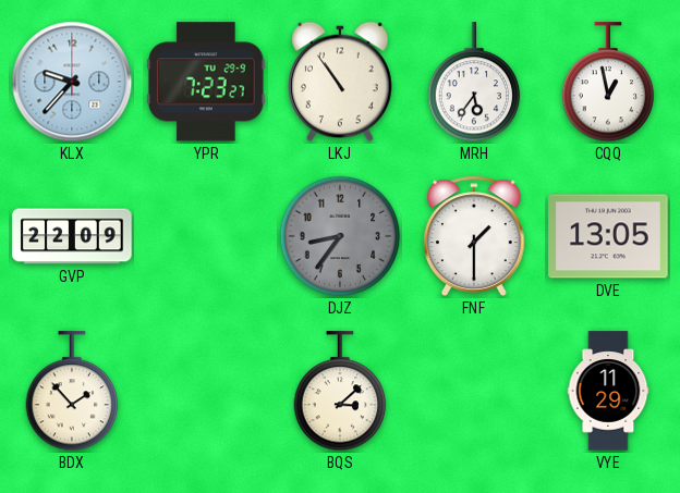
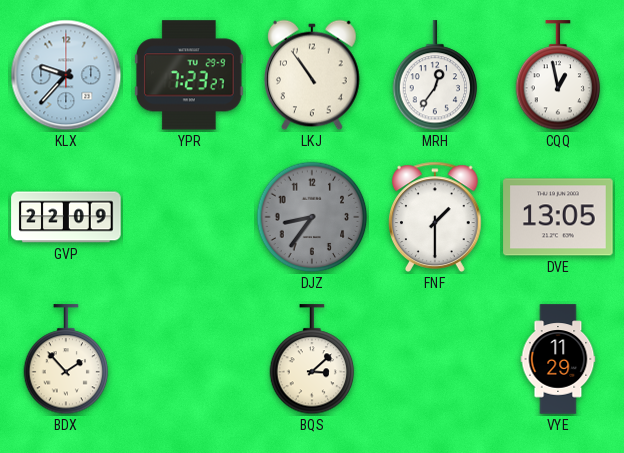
MRH: 5:36 -> 12:36 (435, 76)
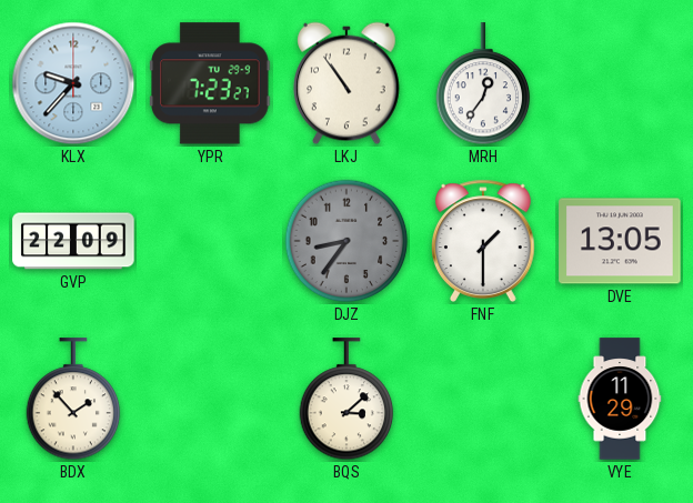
CQQ: 12:58 -> none (558, 76)
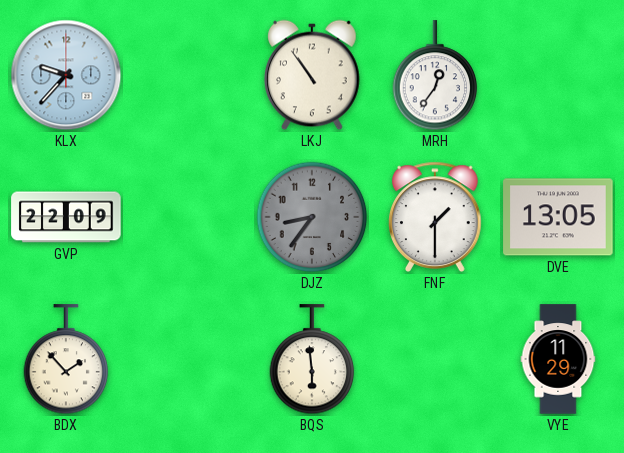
YPR: 7:23 -> none (210, 83)
BQS: 3:08 -> 5:59 (312, 360)
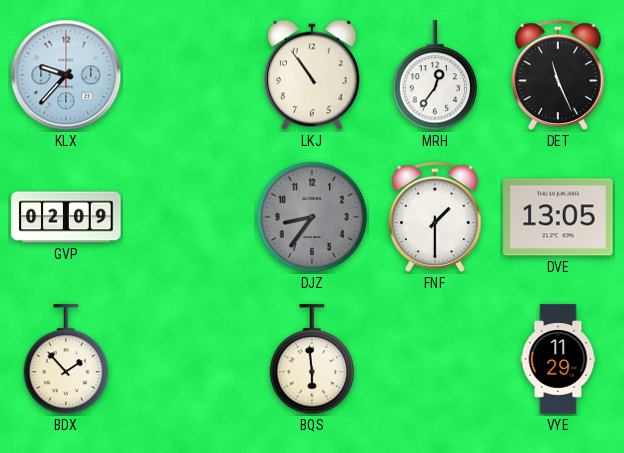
DET: none -> 11:26 (559, 75)
GVP: 22:09 -> 02:09 (66, 217)
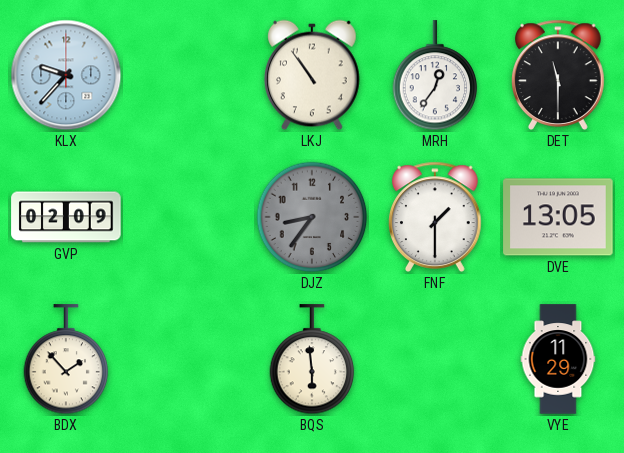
DET: 11:26 -> 11:30 (559, 75)
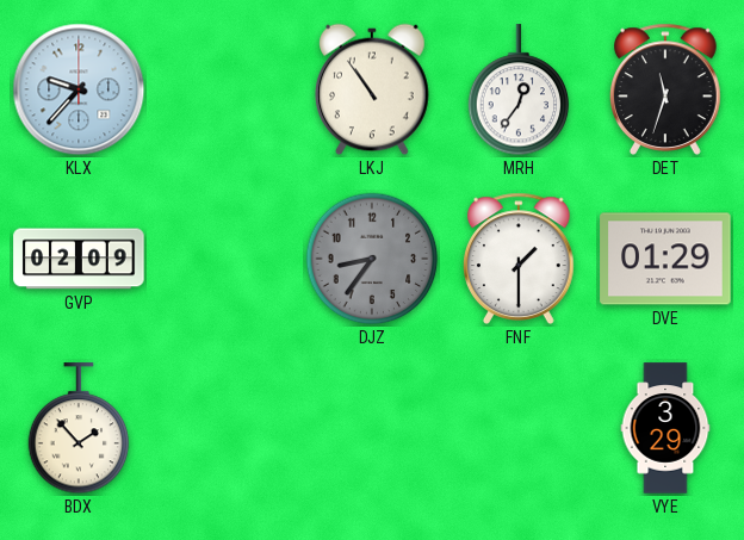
DET: 11:30 -> 11:33 (666, 89)
DVE: 13:05 -> 01:29 (665, 259)
BQS: 5:59 -> none (312, 360)
VYE: 11:29 -> 3:29 (665, 428)
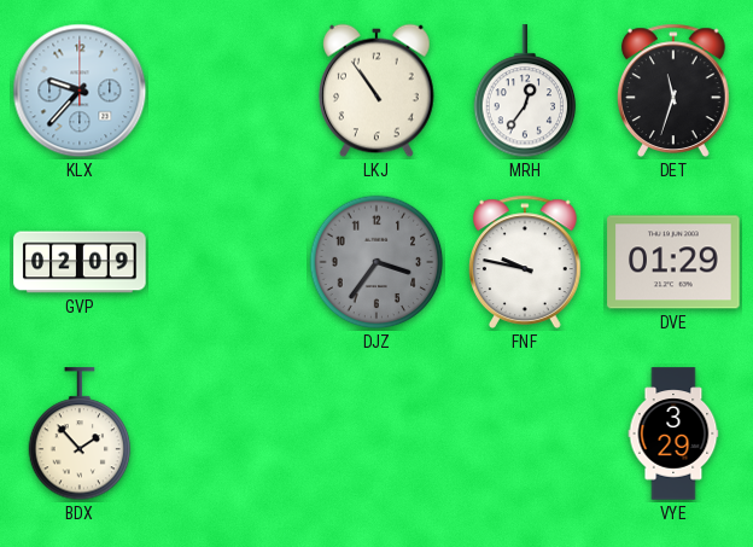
DJZ: 8:36 -> 3:36 (376, 262)
FNF: 1:30 -> 9:47 (526, 262)
